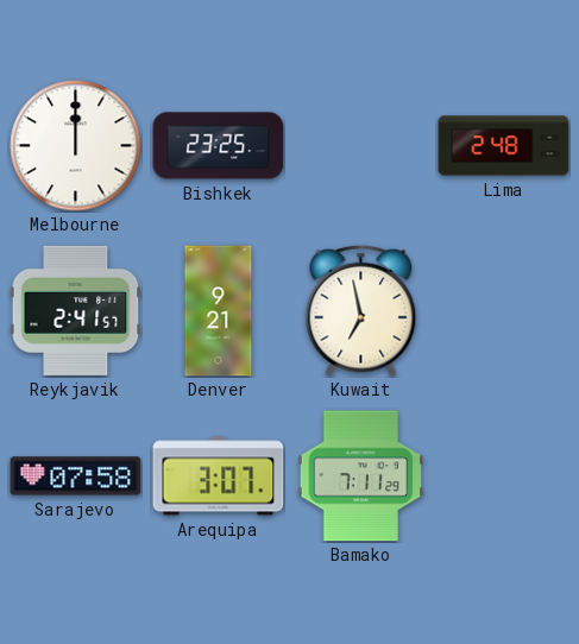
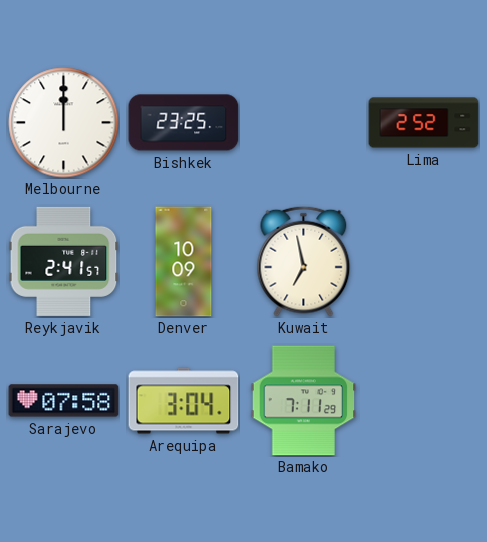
Lima: 2:48 -> 2:52 (424, 123)
Denver: 9:21 -> 10:09 (184, 262)
Arequipa: 3:07 -> 3:04 (184, 401)
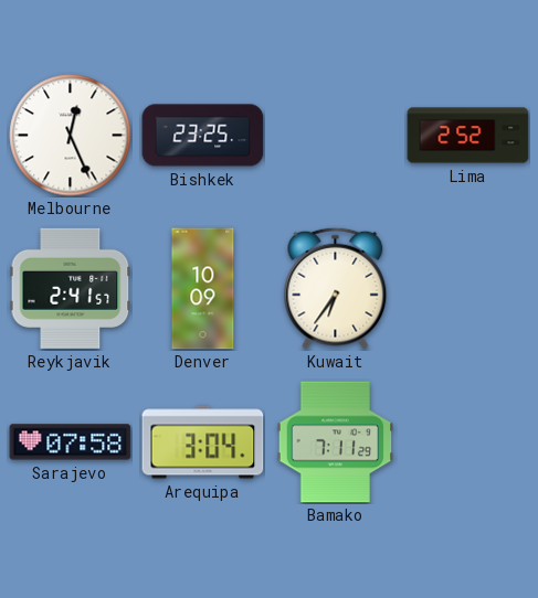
Melbourne: 12:00 -> 12:26 (71, 136)
Kuwait: 6:58 -> 6:36 (336, 288)
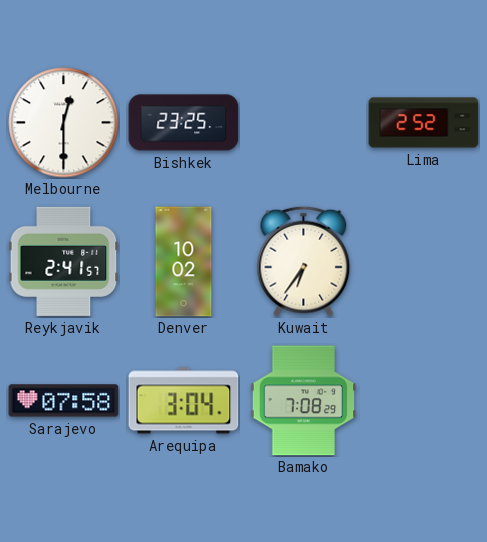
Melbourne: 12:26 -> 12:30 (64, 123)
Denver: 10:09 -> 10:02 (184, 262)
Bamako: 7:11 -> 7:08 (304, 401)
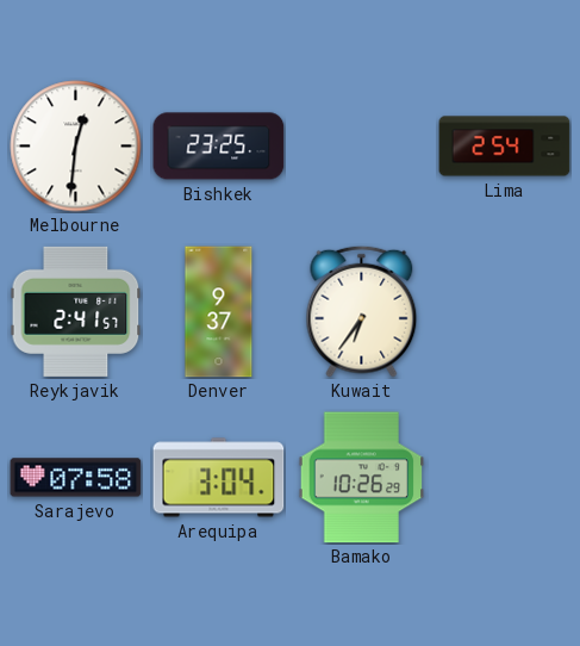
Melbourne: 12:30 -> 12:31 (76, 147)
Lima: 2:52 -> 2:54 (505, 147)
Denver: 10:02 -> 9:37 (219, 312)
Bamako: 7:08 -> 10:26 (362, 478)
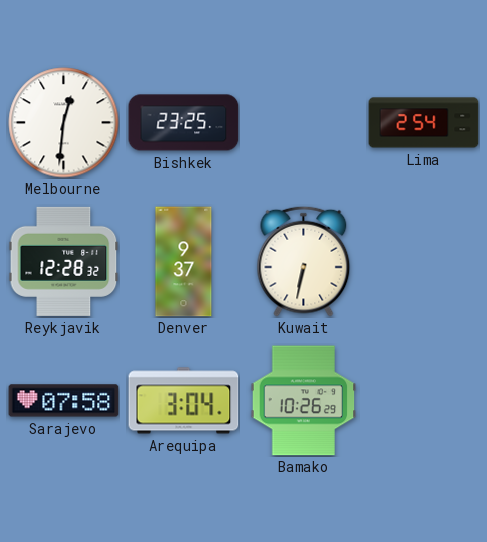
Reykjavik: 2:41 -> 12:28 (64, 261)
Kuwait: 6:36 -> 6:32 (304, 261)
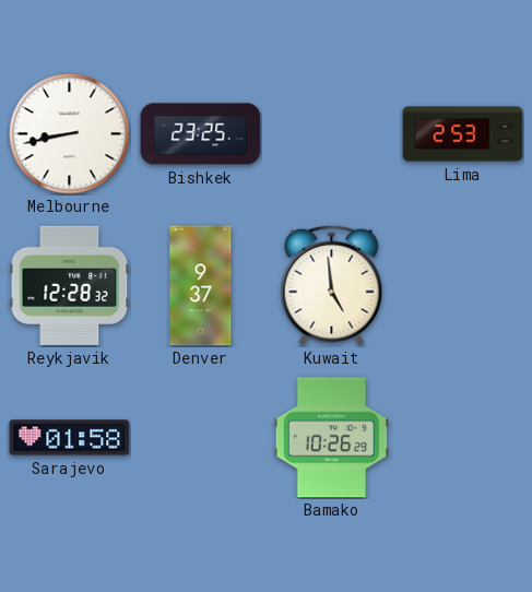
Melbourne: 12:31 -> 8:43 (70, 134)
Lima: 2:54 -> 2:53 (463, 134)
Kuwait: 6:32 -> 4:59 (332, 285)
Sarajevo: 07:58 -> 01:58 (70, 438)
Arequipa: 3:04 -> none (184, 401)
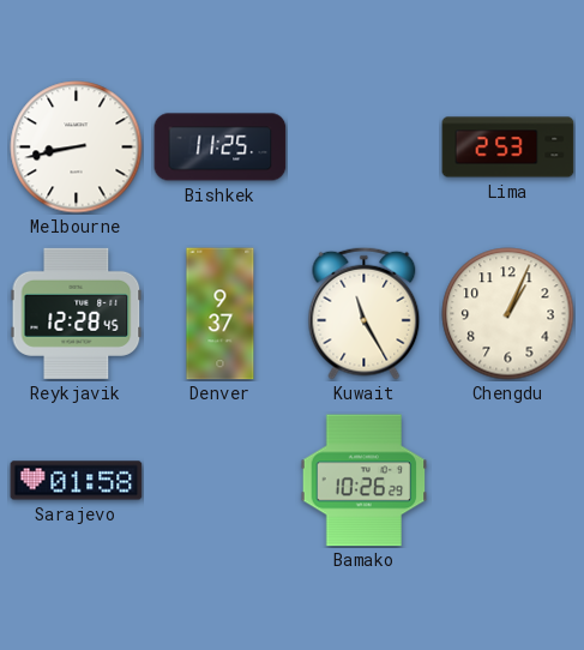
Bishkek: 23:25 -> 11:25 (221, 148)
Reykjavik: 12:28:32 -> 12:28:45 (77, 313)
Kuwait: 4:59 -> 11:25 (365, 313)
Chengdu: none -> 1:04 (508, 314)
